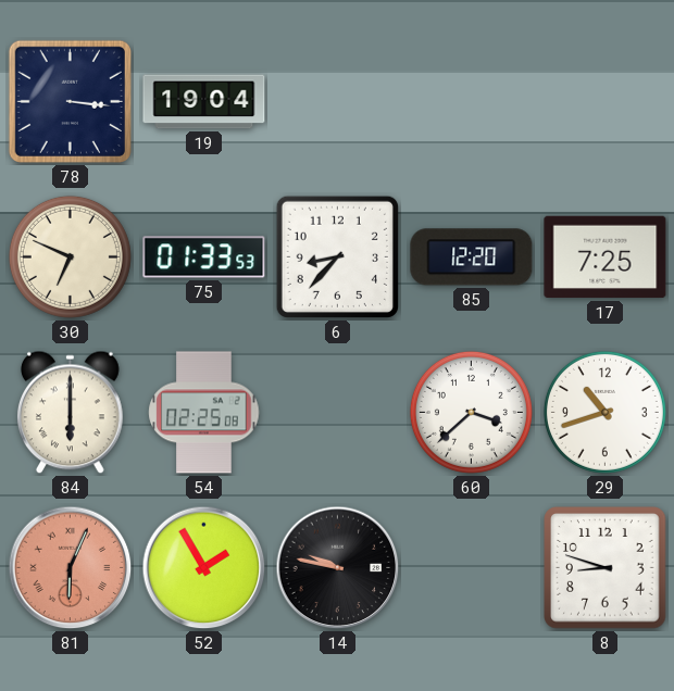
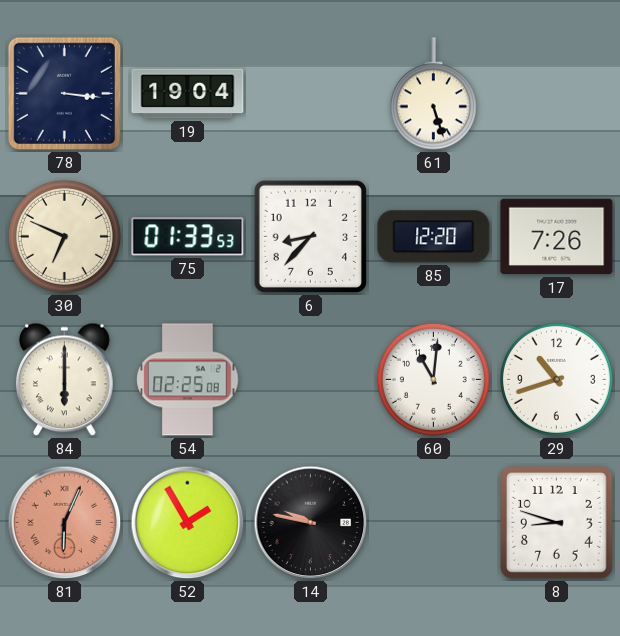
61: none -> 5:27 (433, 94)
17: 7:25 -> 7:26 (557, 237)
60: 3:38 -> 11:01 (433, 379)
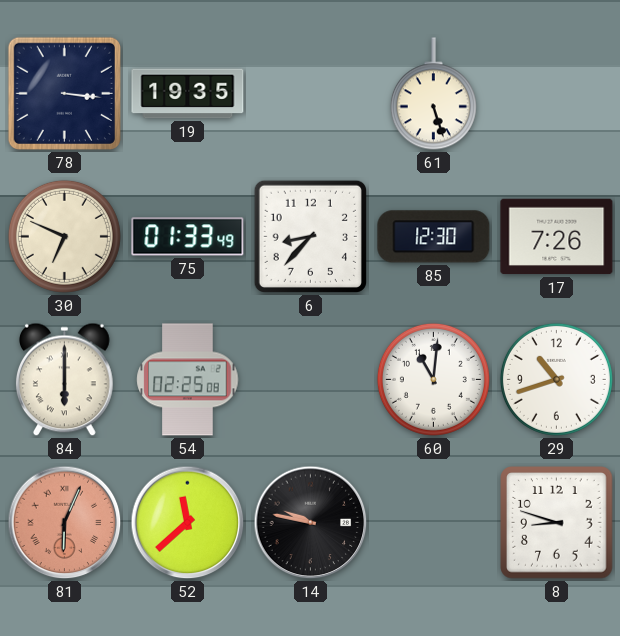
19: 19:04 -> 19:35 (188, 94)
75: 01:33:53 -> 01:33:49 (188, 237)
85: 12:20 -> 12:30 (434, 237)
52: 1:55 -> 11:38 (188, 523)
